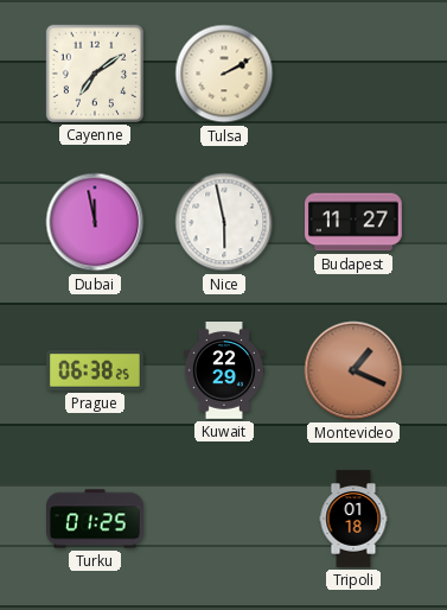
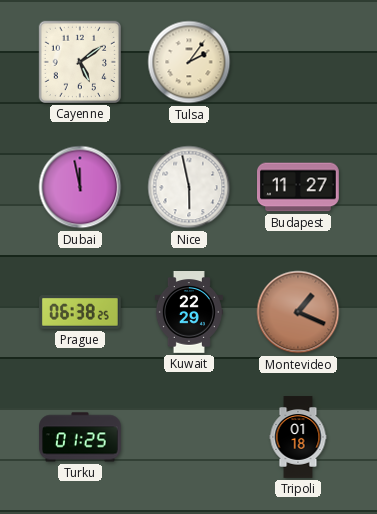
Cayenne: 7:09 -> 5:09 (80, 62)
Tulsa: 2:10 -> 2:06 (189, 62)
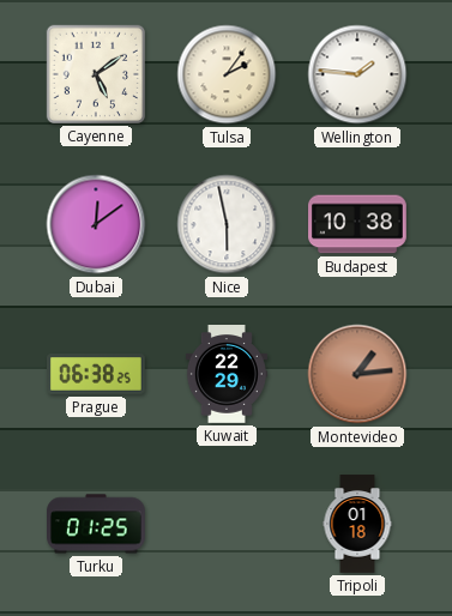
Wellington: none -> 1:46 (357, 74)
Dubai: 11:58 -> 12:09 (96, 224)
Budapest: 11:27 -> 10:38 (358, 224)
Montevideo: 1:19 -> 1:14 (357, 374)
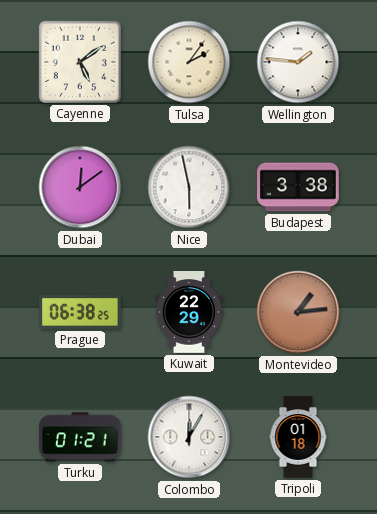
Budapest: 10:38 -> 3:38 (299, 187)
Turku: 01:25 -> 01:21 (81, 437)
Colombo: none -> 12:05 (189, 437)
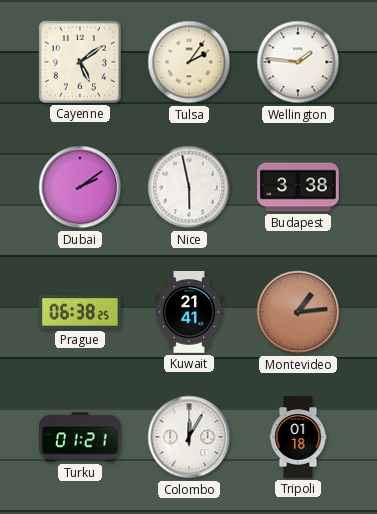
Dubai: 12:09 -> 2:09 (80, 187)
Kuwait: 22:29 -> 21:41 (189, 313)
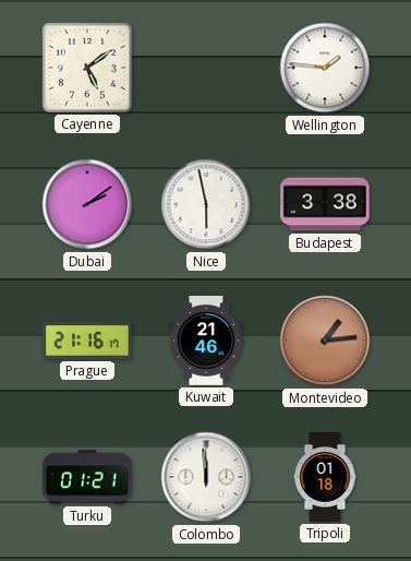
Tulsa: 2:06 -> none (189, 62)
Prague: 06:38 -> 21:16 (88, 342)
Kuwait: 21:41 -> 21:46 (206, 342)
Colombo: 12:05 -> 11:59 (206, 477)
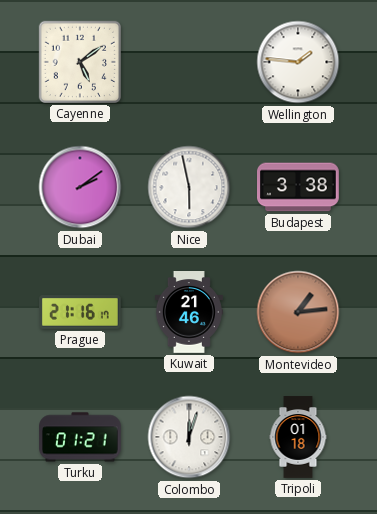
Colombo: 11:59 -> 12:03 (189, 437)
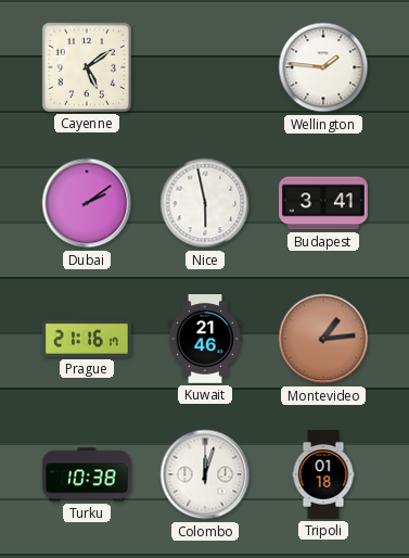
Budapest: 3:38 -> 3:41 (324, 203)
Turku: 01:21 -> 10:38 (88, 474)
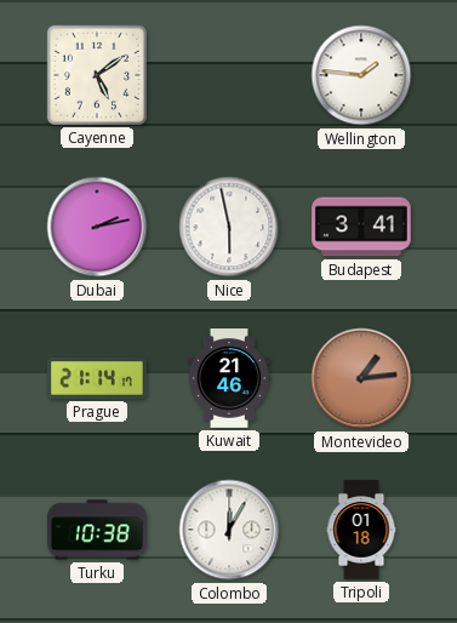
Dubai: 2:09 -> 2:13 (97, 227)
Prague: 21:16 -> 21:14 (98, 379)
Colombo: 12:03 -> 12:05 (229, 530)
